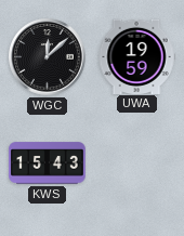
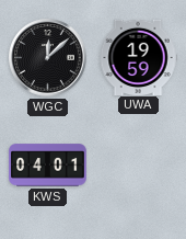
KWS: 15:43 -> 04:01 (48, 166)
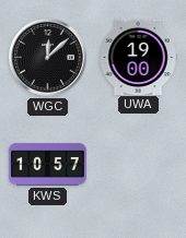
UWA: 19:59 -> 19:00 (138, 57)
KWS: 04:01 -> 10:57 (48, 165)
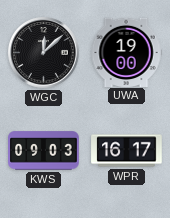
KWS: 10:57 -> 09:03 (44, 151)
WPR: none -> 16:17 (127, 151)
